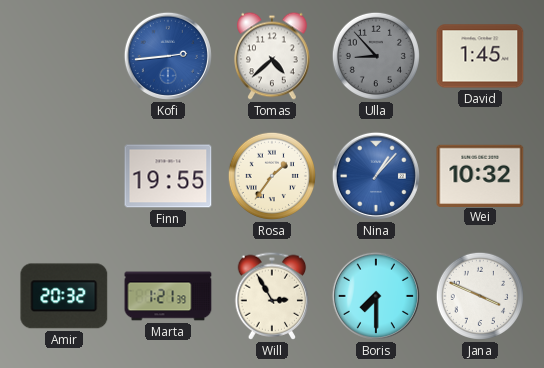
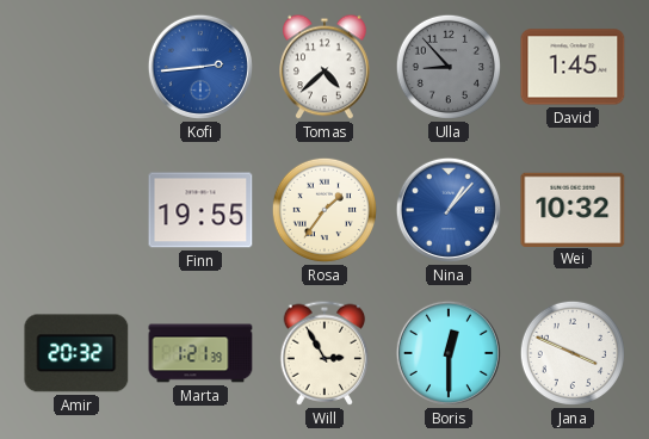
Boris: 7:30 -> 12:30 (449, 353)
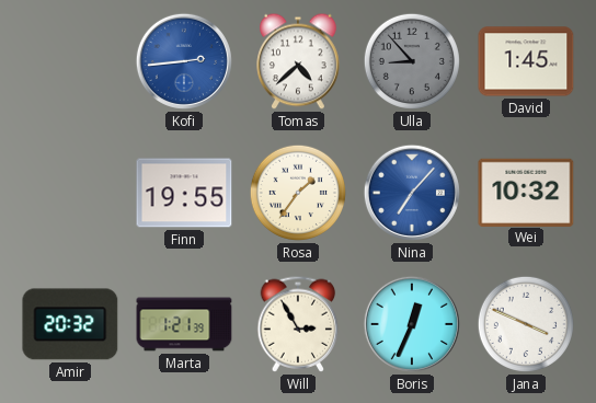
Nina: 1:07 -> 7:07 (412, 193)
Boris: 12:30 -> 12:34 (412, 324)
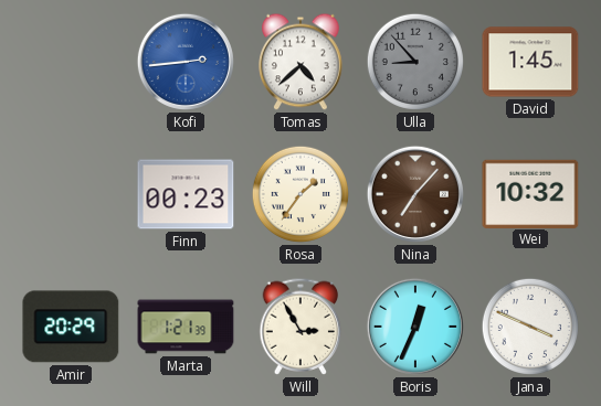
Finn: 19:55 -> 00:23 (186, 194)
Nina dial: blue -> brown (415, 194)
Amir: 20:32 -> 20:29 (71, 327)
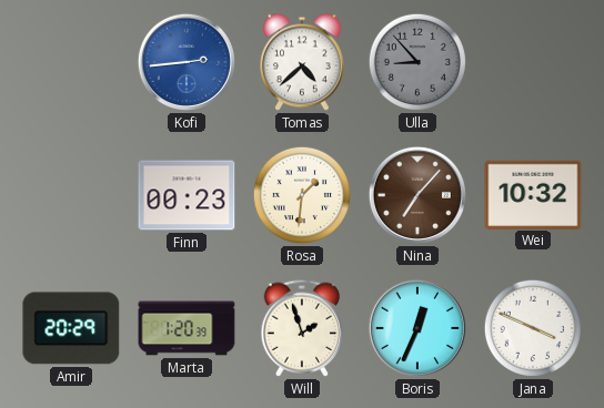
David: 1:45 -> none (530, 62)
Rosa: 1:36 -> 1:31 (301, 195)
Marta: 1:21 -> 1:20 (187, 328)
Will: 2:55 -> 1:57 (302, 328)
